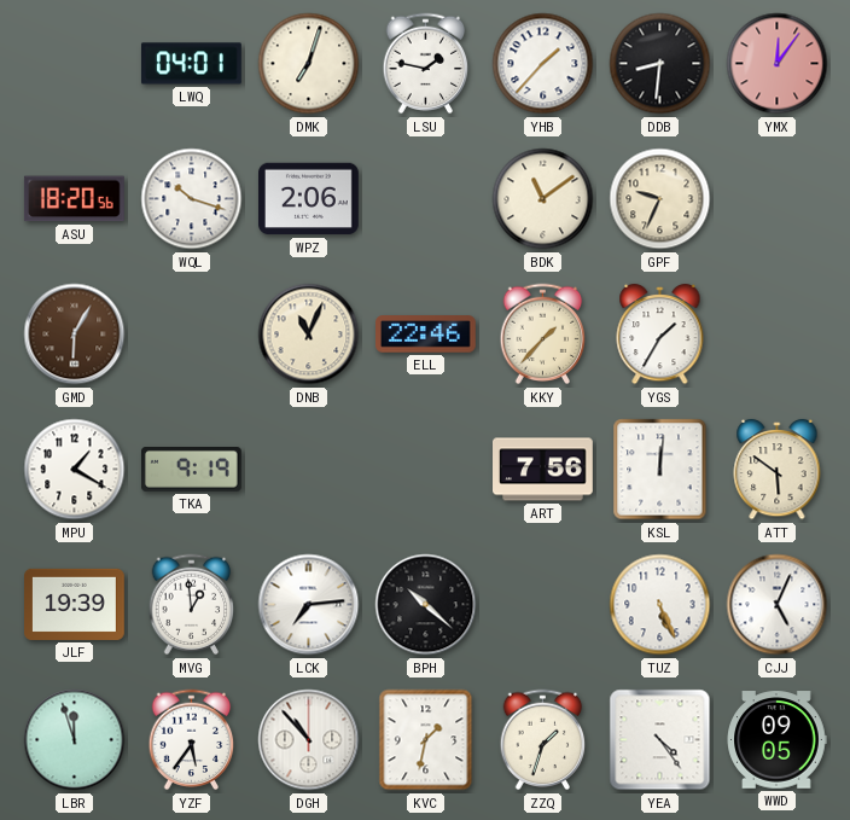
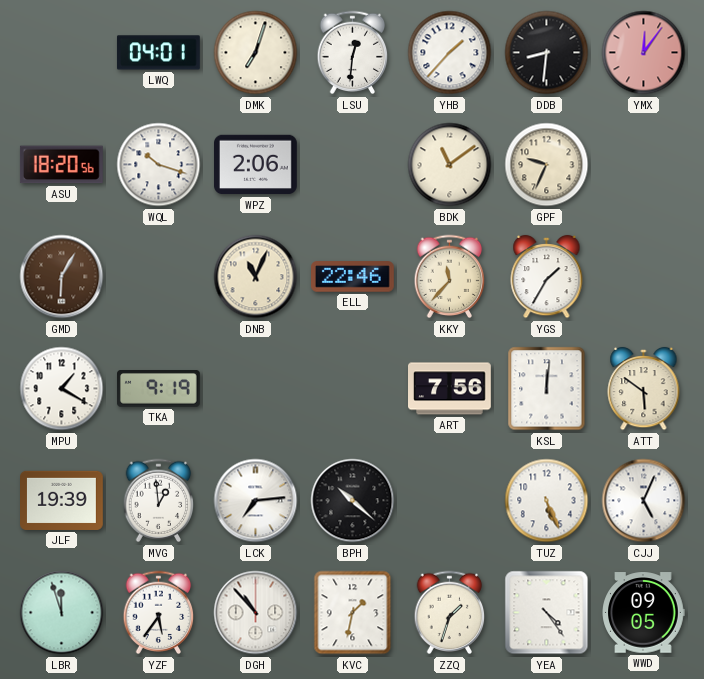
LSU: 1:47 -> 12:31 (353, 53)
KKY: 1:37 -> 11:37 (450, 277)
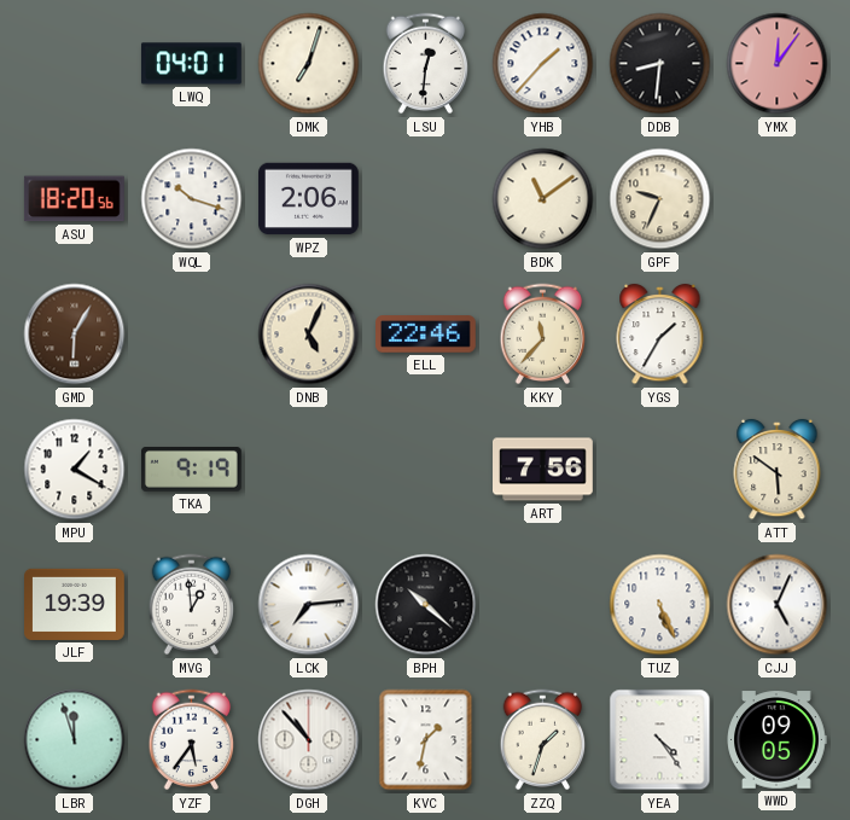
DNB: 11:04 -> 5:04 (309, 335)
KSL: 12:01 -> none (547, 389)
